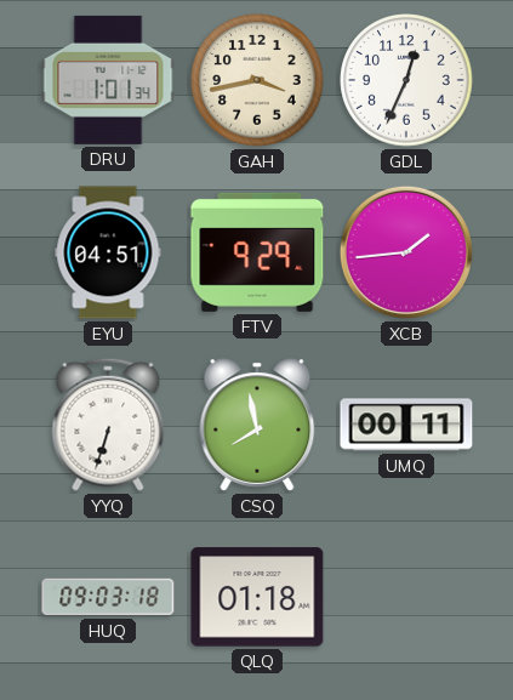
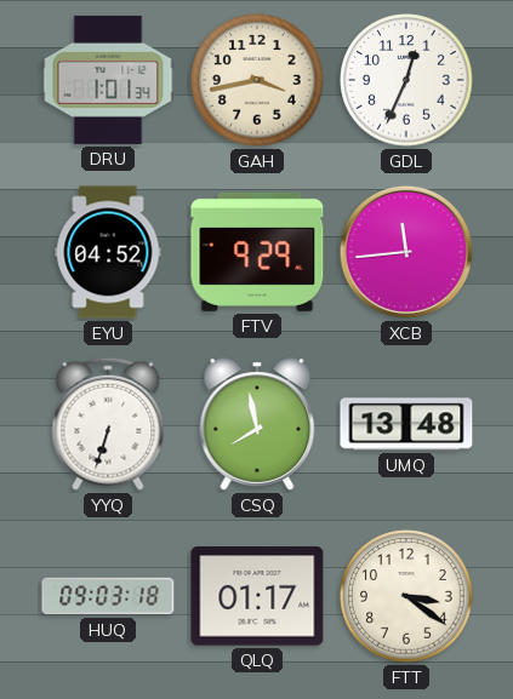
EYU: 04:51 -> 04:52 (108, 252)
XCB: 1:44 -> 11:44 (406, 252)
UMQ: 00:11 -> 13:48 (406, 424)
QLQ: 01:18 -> 01:17 (257, 596)
FTT: none -> 3:21 (406, 596)
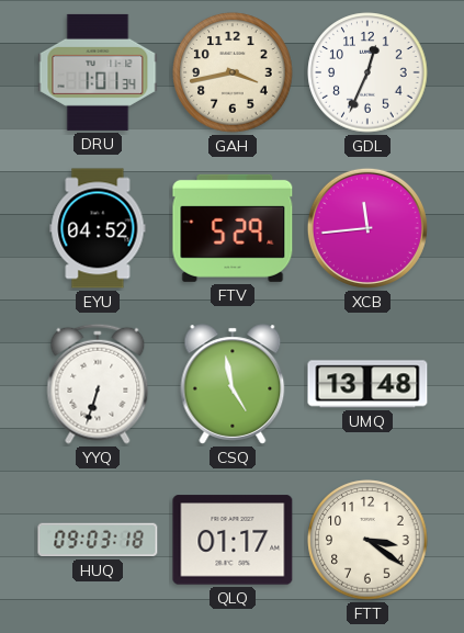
FTV: 9:29 -> 5:29 (233, 228)
CSQ: 7:58 -> 4:58 (233, 384)
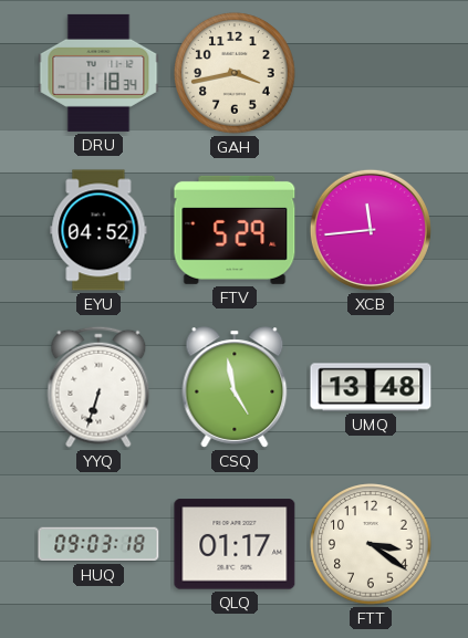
DRU: 1:01 -> 1:18 (98, 73)
GDL: 12:34 -> none (367, 72)
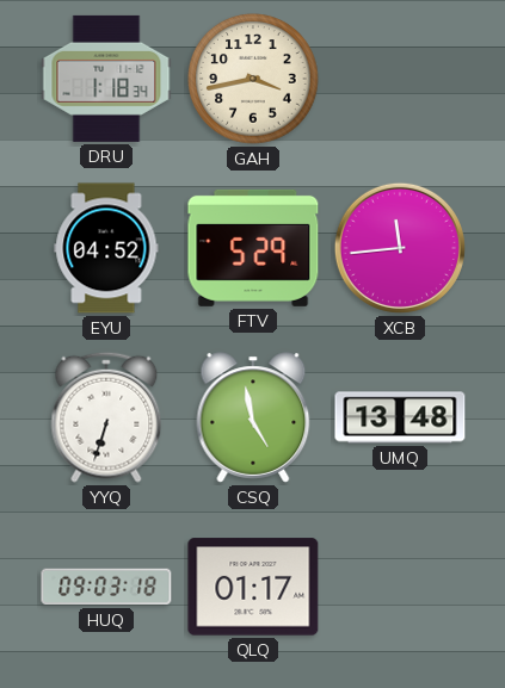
FTT: 3:21 -> none (371, 544)
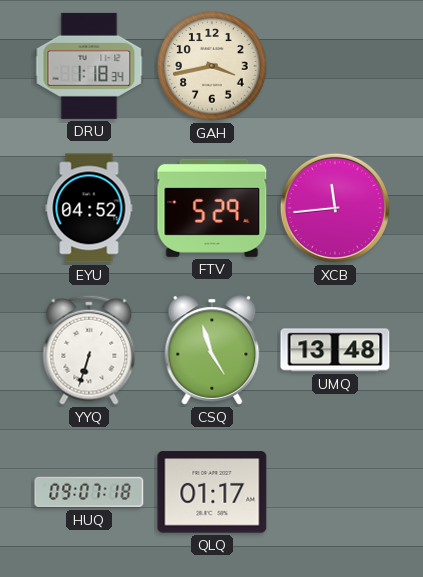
CSQ: 4:58 -> 4:57 (212, 350)
HUQ: 09:03 -> 09:07 (89, 492)
